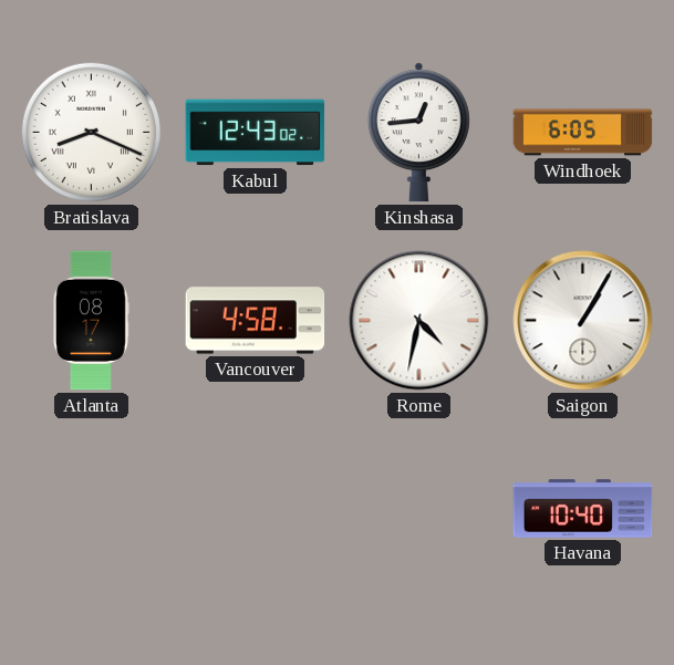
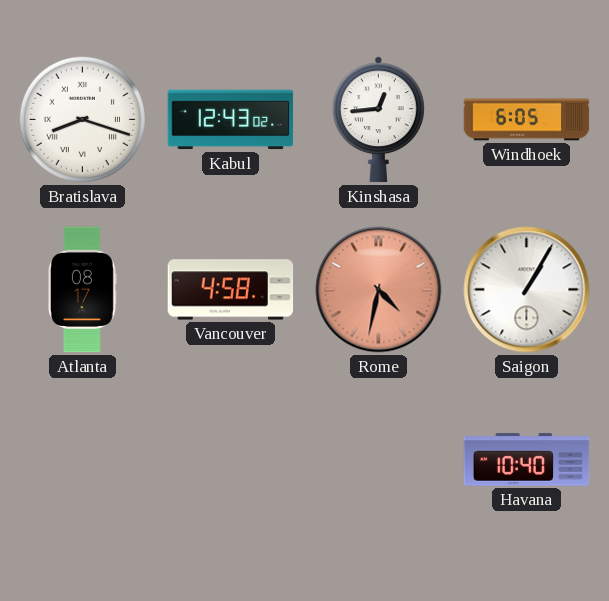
Bratislava: 8:19 -> 8:18 (82, 119)
Rome dial: white -> salmon (379, 290)
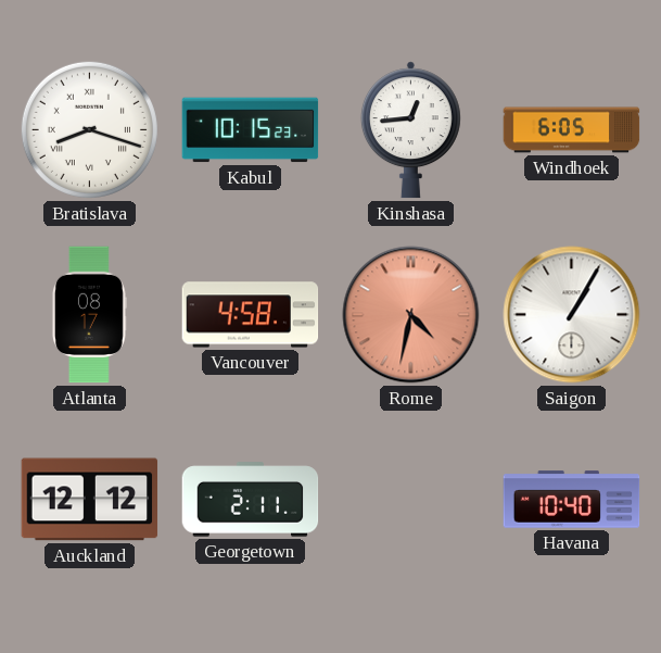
Kabul: 12:43 -> 10:15 (251, 130)
Auckland: none -> 12:12 (90, 500)
Georgetown: none -> 2:11 (251, 500)
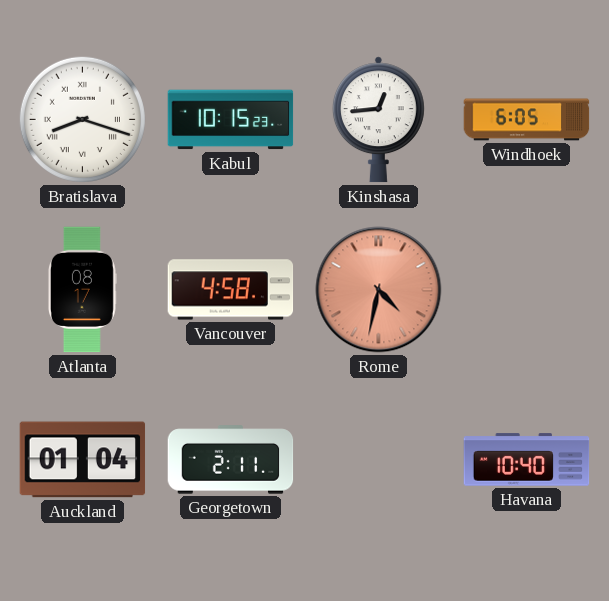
Saigon: 1:05 -> none (572, 315)
Auckland: 12:12 -> 01:04 (83, 460)
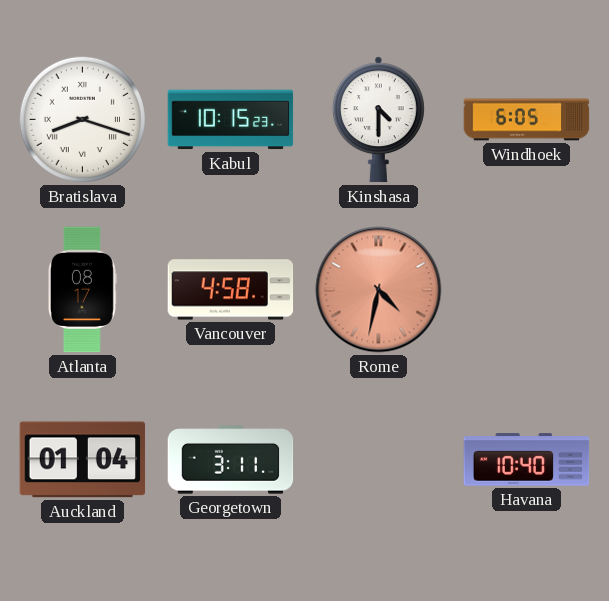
Kinshasa: 12:44 -> 4:30 (378, 120)
Georgetown: 2:11 -> 3:11 (231, 460)
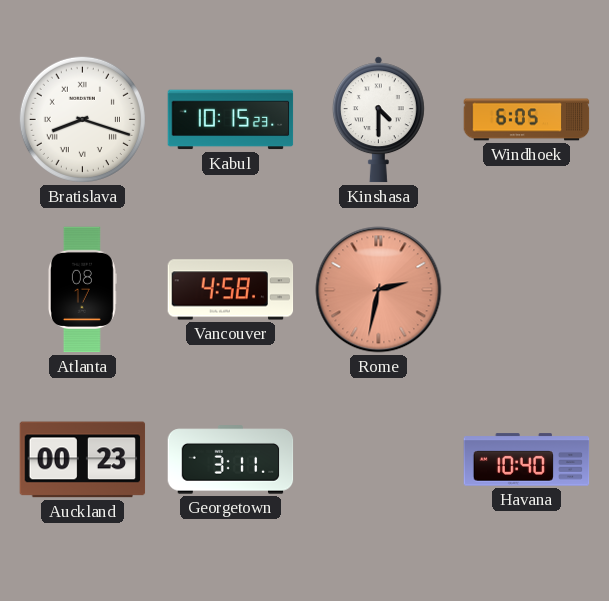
Rome: 4:32 -> 2:32 (379, 290)
Auckland: 01:04 -> 00:23 (83, 460)
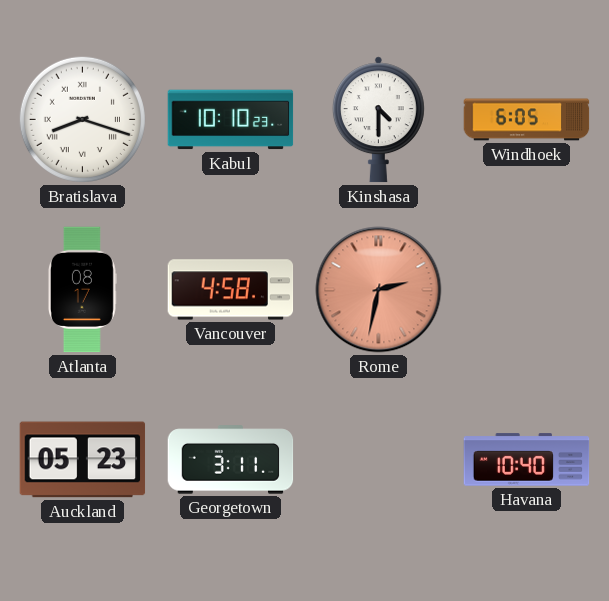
Kabul: 10:15 -> 10:10 (231, 120)
Auckland: 00:23 -> 05:23 (83, 460)
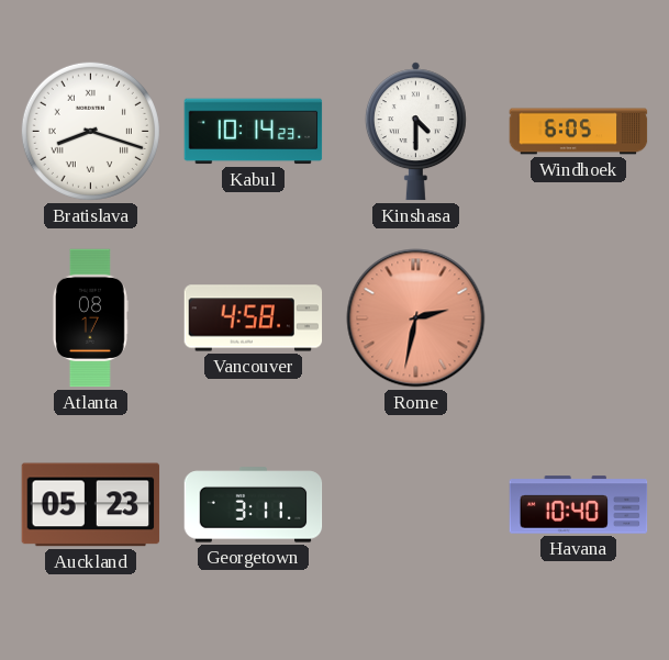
Kabul: 10:10 -> 10:14 (254, 132)
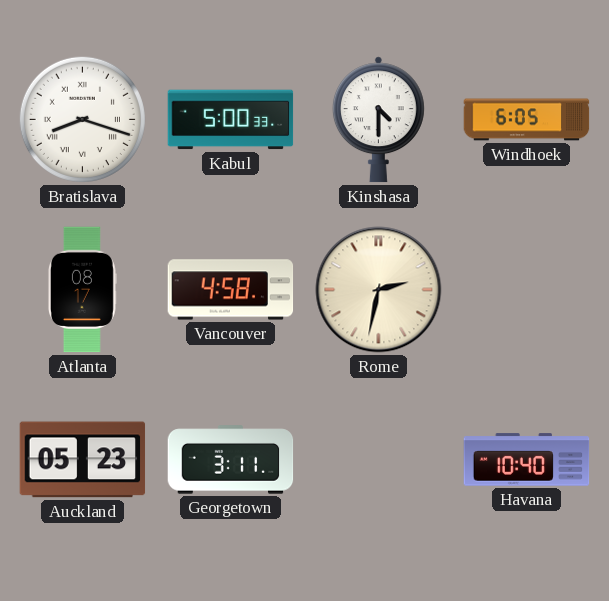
Kabul: 10:14 -> 5:00 (231, 120)
Rome dial: salmon -> cream (379, 290)
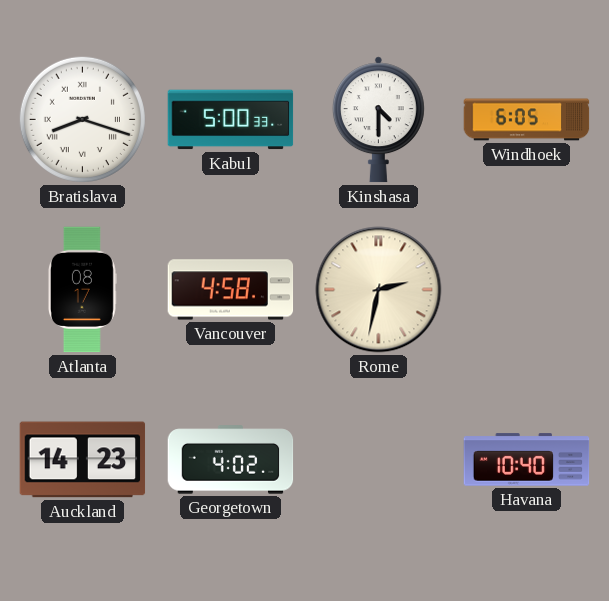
Auckland: 05:23 -> 14:23 (83, 460)
Georgetown: 3:11 -> 4:02 (231, 460)
